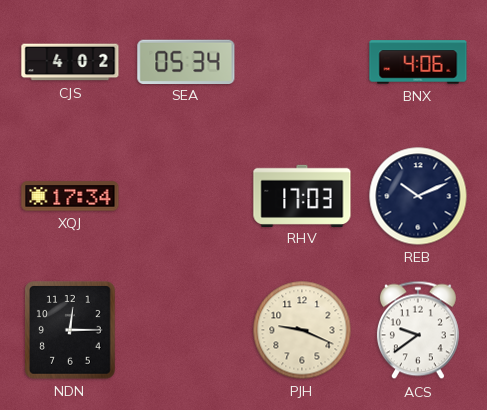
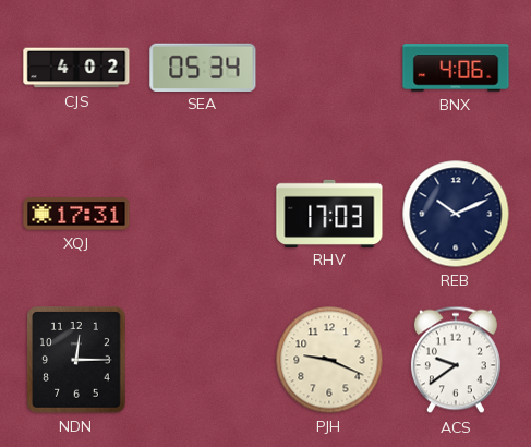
XQJ: 17:34 -> 17:31 (76, 214)
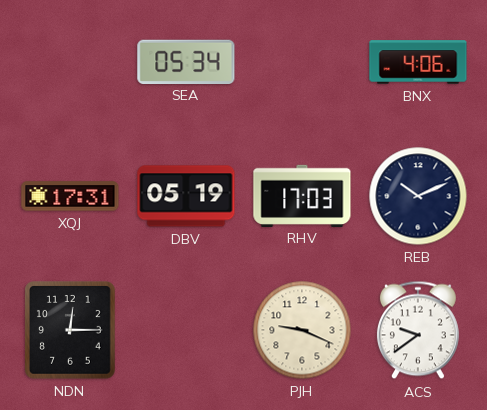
CJS: 4:02 -> none (76, 68)
DBV: none -> 05:19 (186, 196)
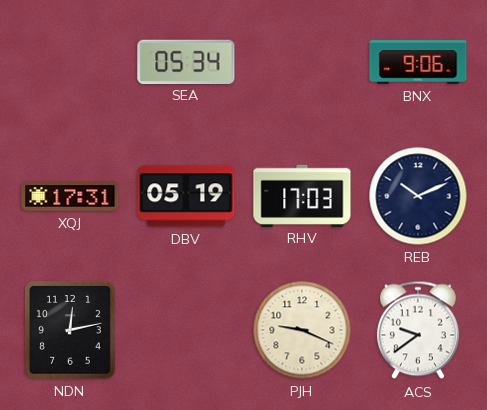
BNX: 4:06 -> 9:06 (418, 62)
NDN: 12:15 -> 12:13 (71, 330)
